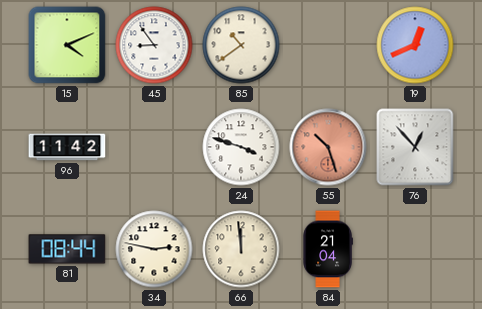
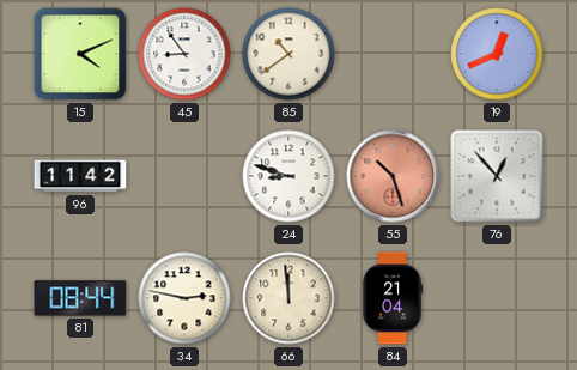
24: 3:48 -> 8:48 (288, 176)
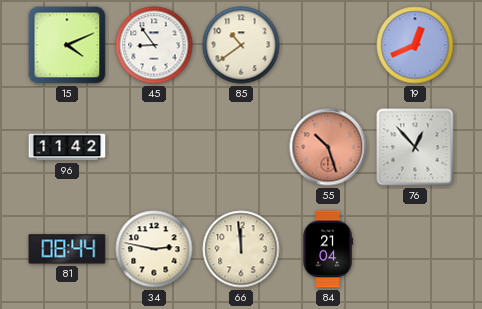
24: 8:48 -> none (288, 176)
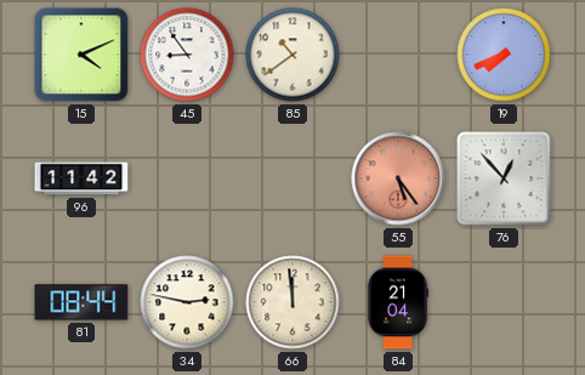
19: 12:41 -> 7:41 (504, 55)
55: 10:27 -> 5:24 (398, 178)
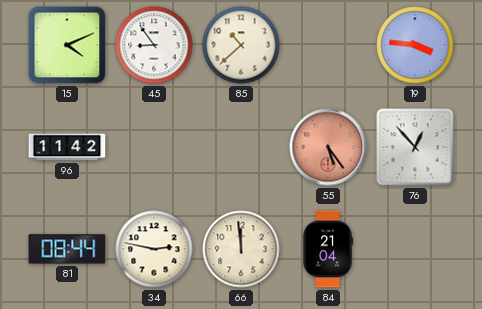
85: 10:39 -> 10:38 (241, 45)
19: 7:41 -> 3:46 (415, 45)
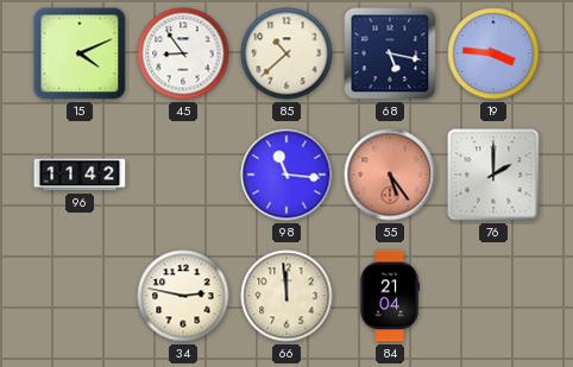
68: none -> 5:17 (390, 53)
98: none -> 11:16 (286, 175)
76: 12:53 -> 2:00 (493, 175)
81: 08:44 -> none (67, 249)
